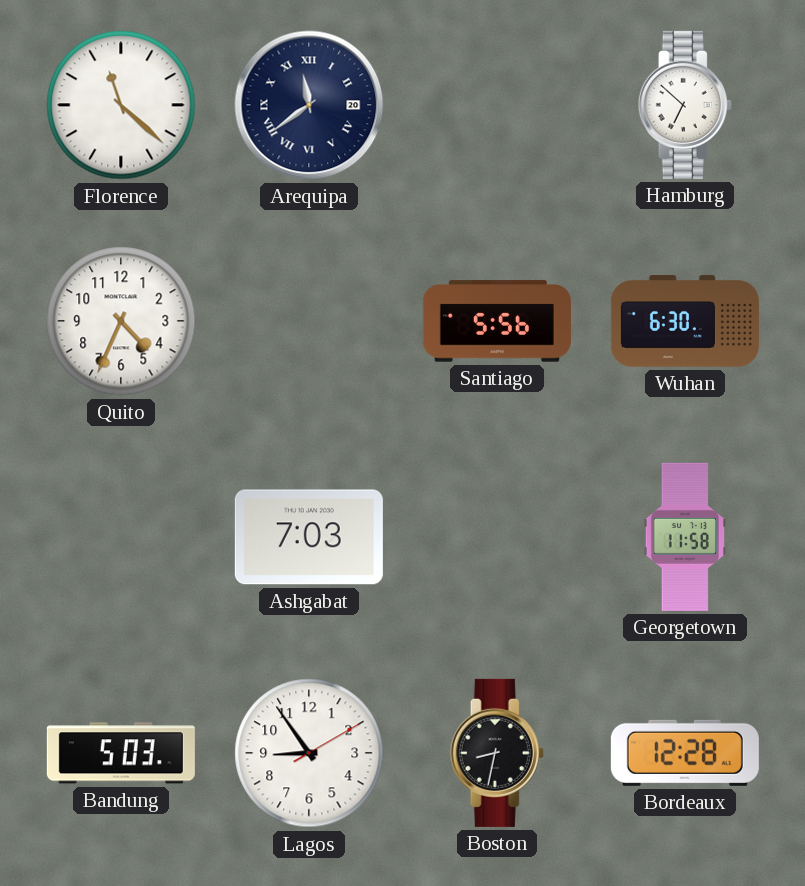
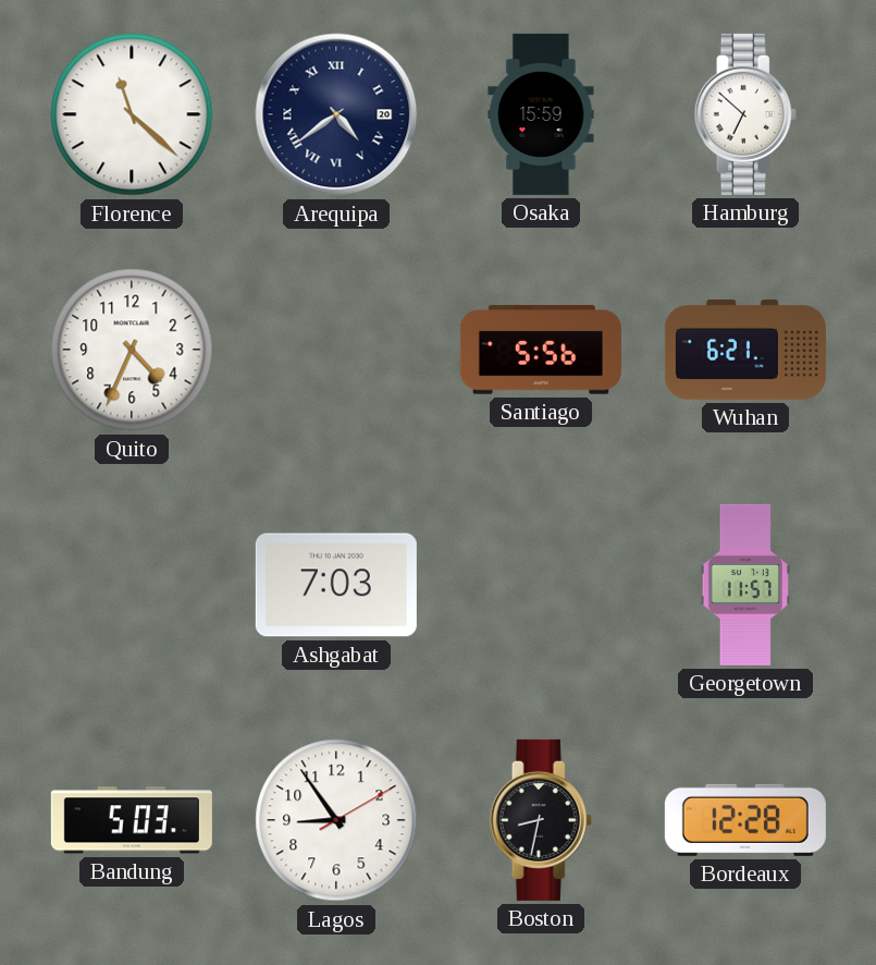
Arequipa: 11:39 -> 4:39 (336, 114)
Osaka: none -> 15:59 (541, 114)
Wuhan: 6:30 -> 6:21 (745, 350)
Georgetown: 11:58 -> 11:57 (745, 585)
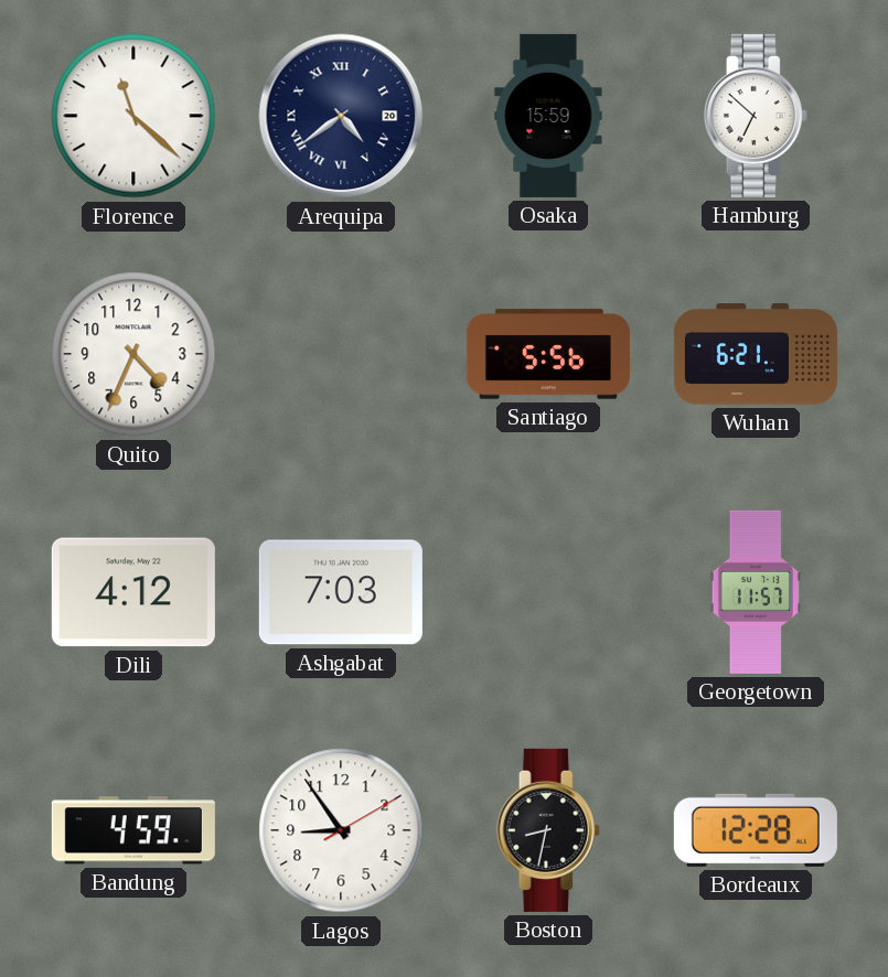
Dili: none -> 4:12 (133, 592)
Bandung: 5:03 -> 4:59 (133, 830)
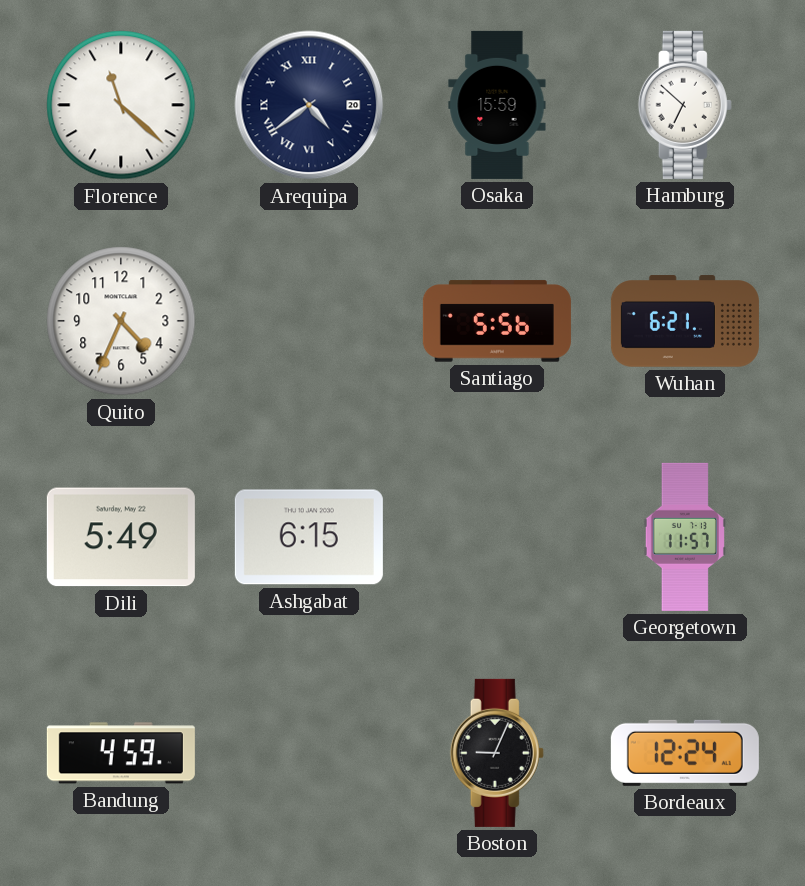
Dili: 4:12 -> 5:49 (121, 537)
Ashgabat: 7:03 -> 6:15 (309, 537)
Lagos: 8:54 -> none (341, 830)
Boston: 8:32 -> 9:04 (497, 753)
Bordeaux: 12:28 -> 12:24 (685, 753)
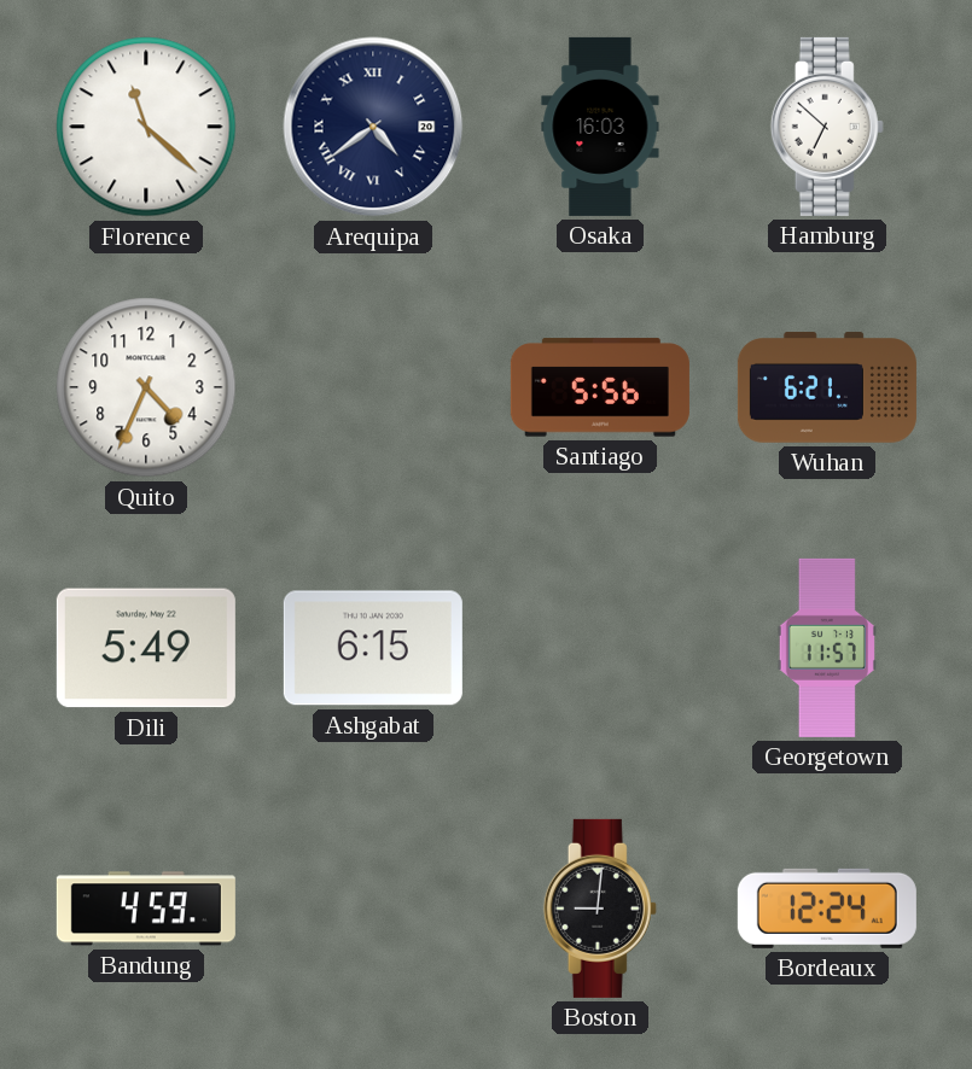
Osaka: 15:59 -> 16:03 (600, 127)
Boston: 9:04 -> 9:01 (600, 909)
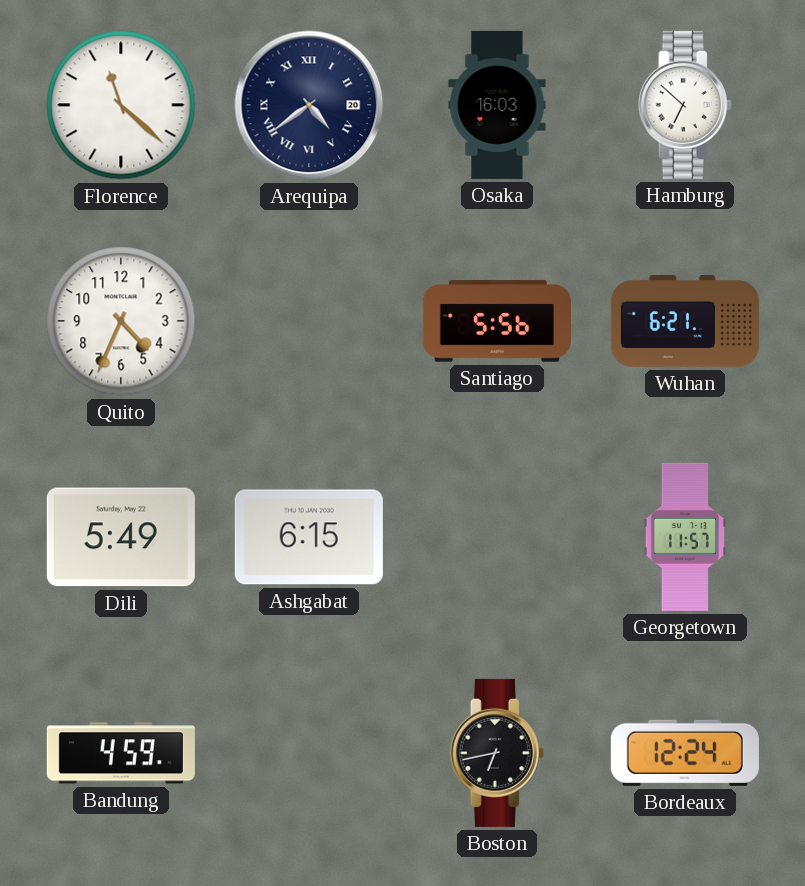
Boston: 9:01 -> 6:43 (497, 753)
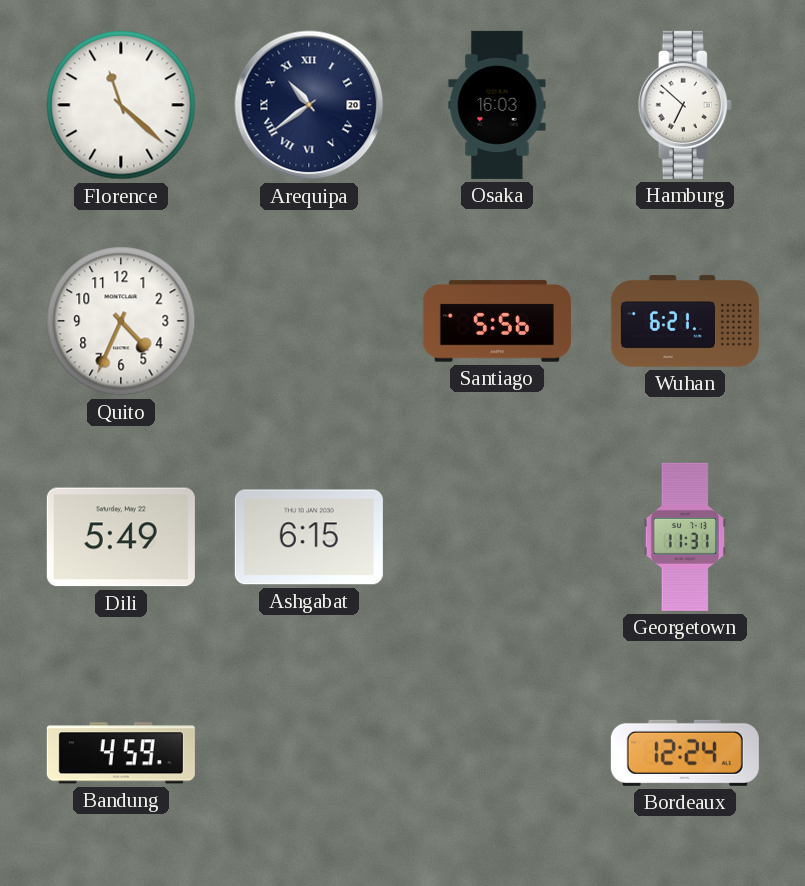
Arequipa: 4:39 -> 10:39 (309, 105)
Georgetown: 11:57 -> 11:31 (685, 537)
Boston: 6:43 -> none (497, 753)
